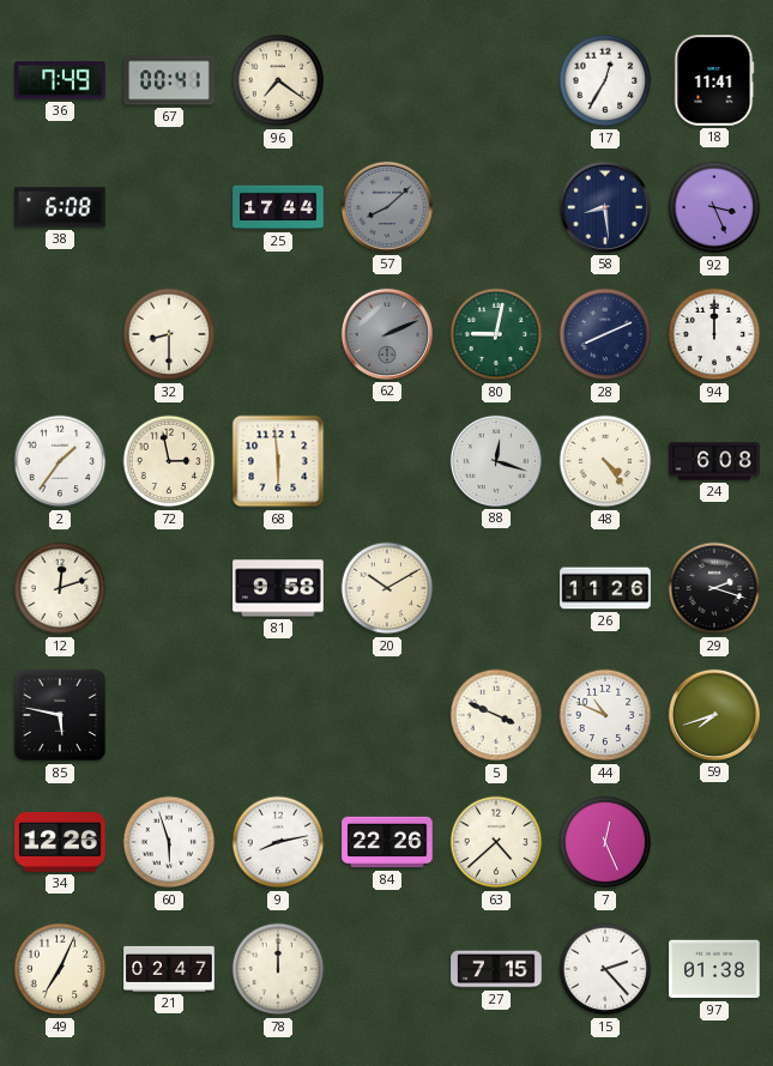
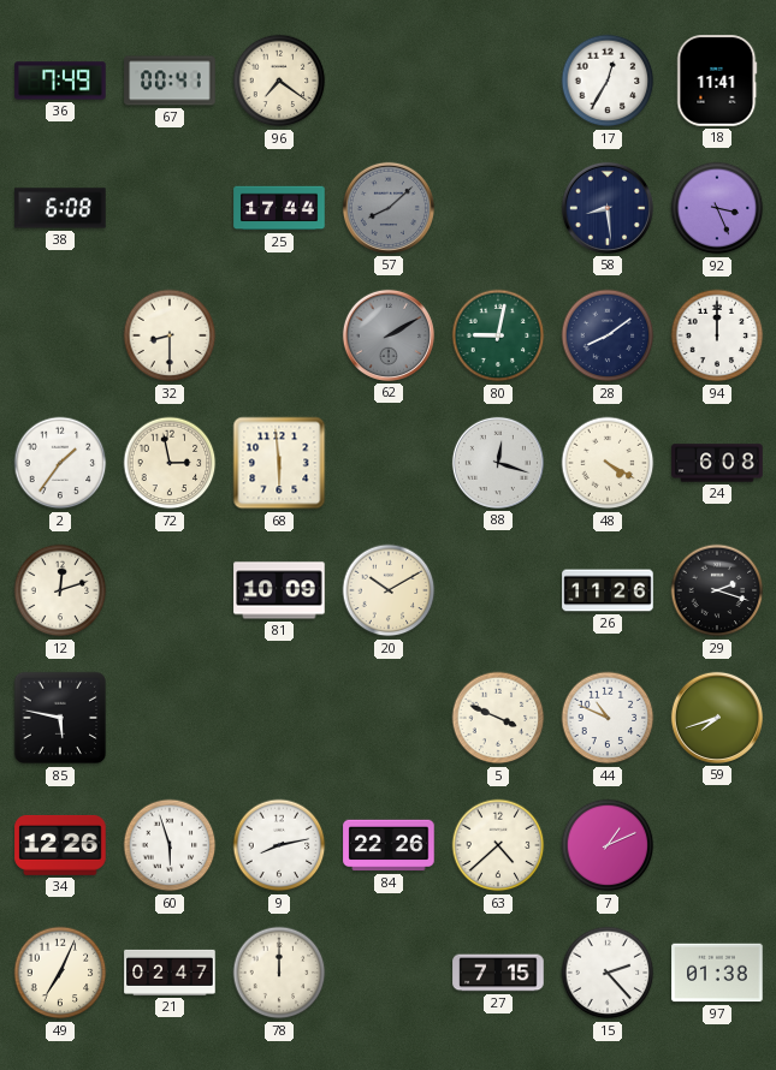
62: 2:11 -> 2:10 (389, 335)
28: 8:11 -> 8:09 (608, 335)
48: 4:24 -> 4:20 (608, 463)
81: 9:58 -> 10:09 (279, 590)
7: 12:26 -> 1:11 (608, 845)
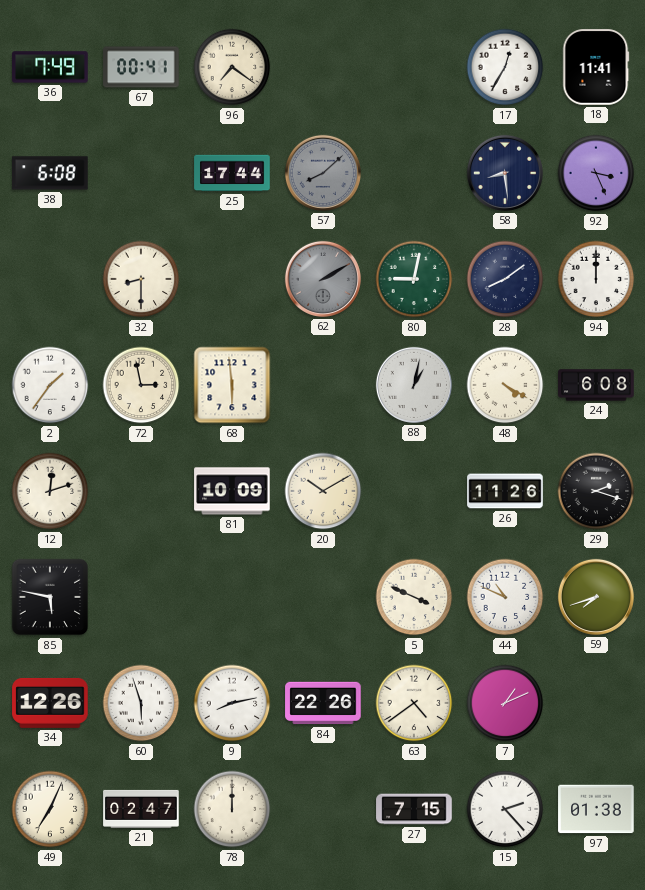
88: 12:18 -> 1:02 (414, 385)
63: 4:38 -> 4:39 (414, 703)
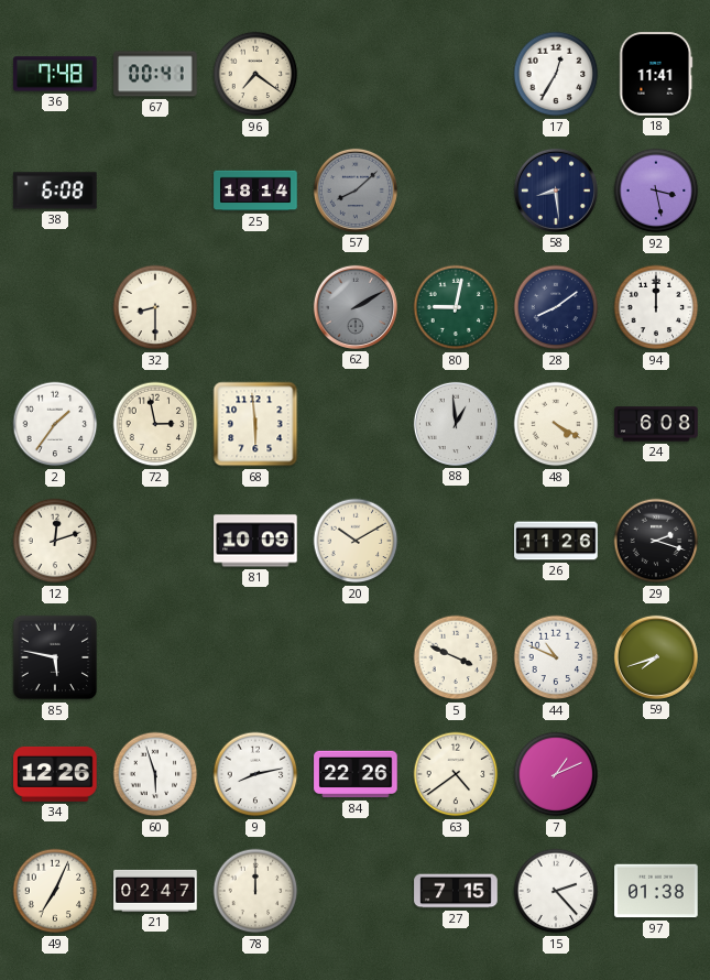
36: 7:49 -> 7:48 (55, 74)
25: 17:44 -> 18:14 (255, 190)
92: 3:26 -> 3:28 (656, 190)
88: 1:02 -> 12:59 (456, 424)
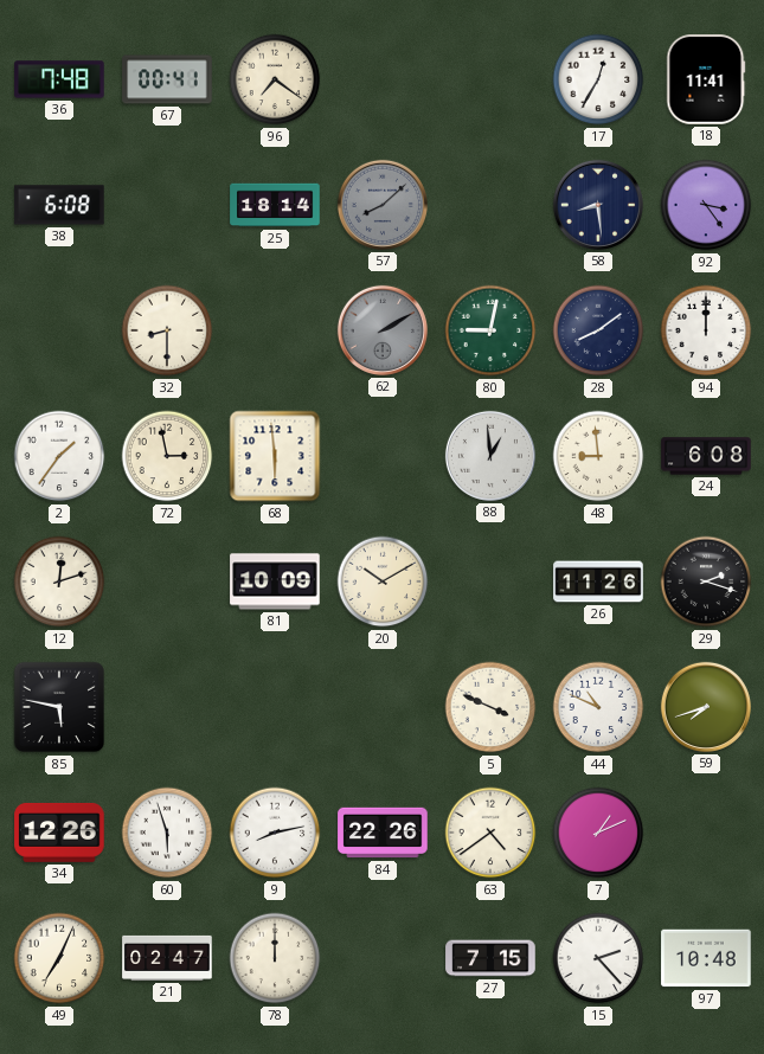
92: 3:28 -> 3:24 (706, 205)
48: 4:20 -> 8:59 (598, 456)
97: 01:38 -> 10:48 (706, 958)
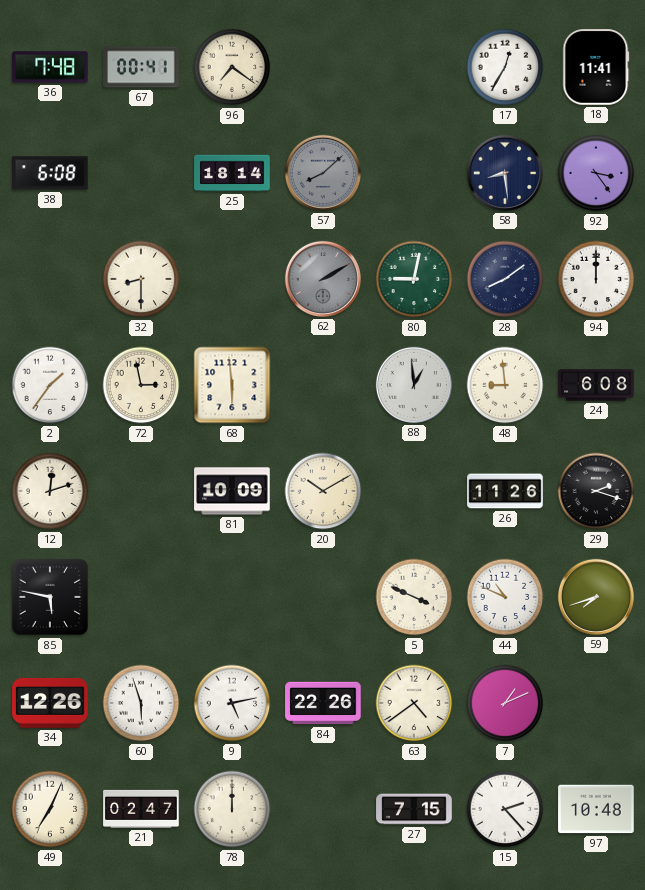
9: 8:13 -> 5:13 (232, 703)
